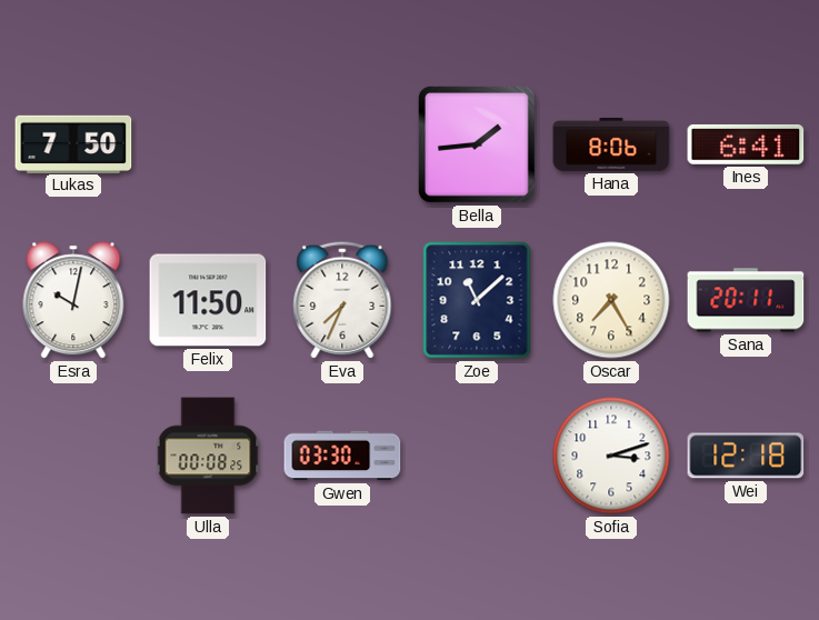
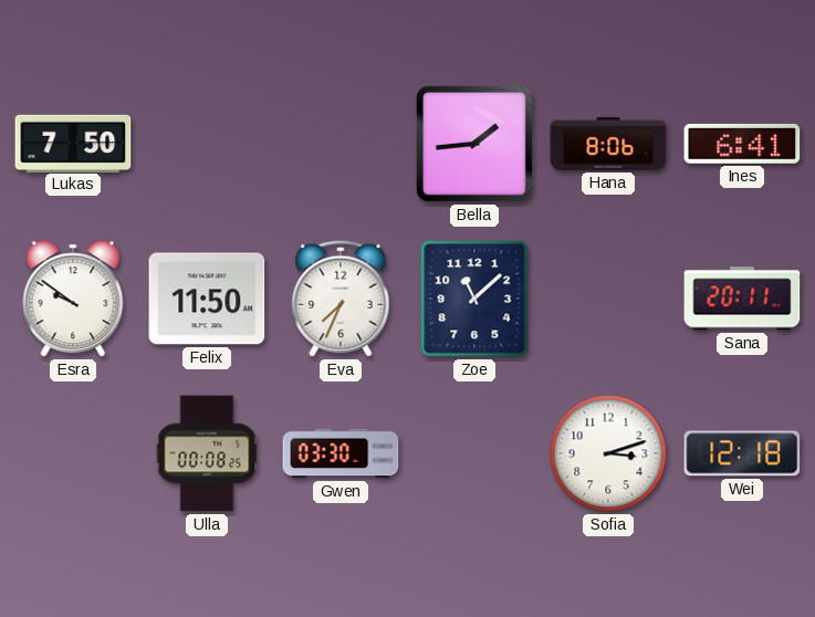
Esra: 10:02 -> 9:51 (73, 299)
Oscar: 7:25 -> none (611, 300)
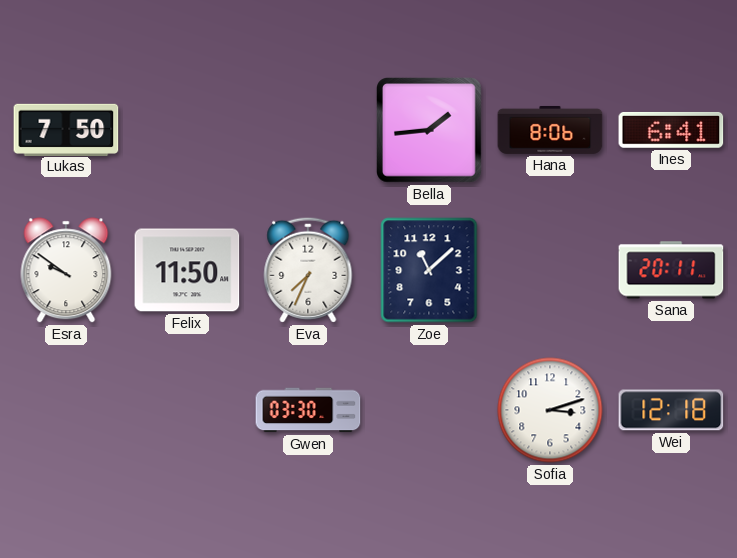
Ulla: 00:08 -> none (207, 453)
